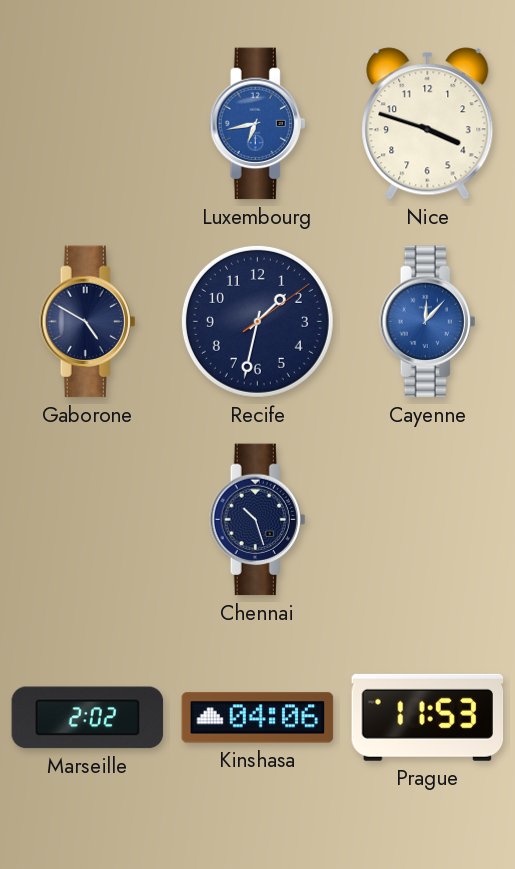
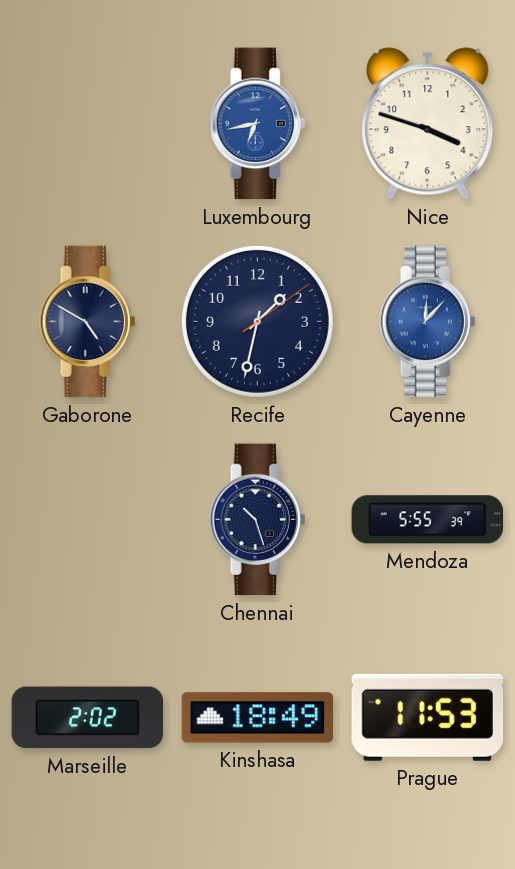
Mendoza: none -> 5:55 (428, 520)
Kinshasa: 04:06 -> 18:49 (258, 718)
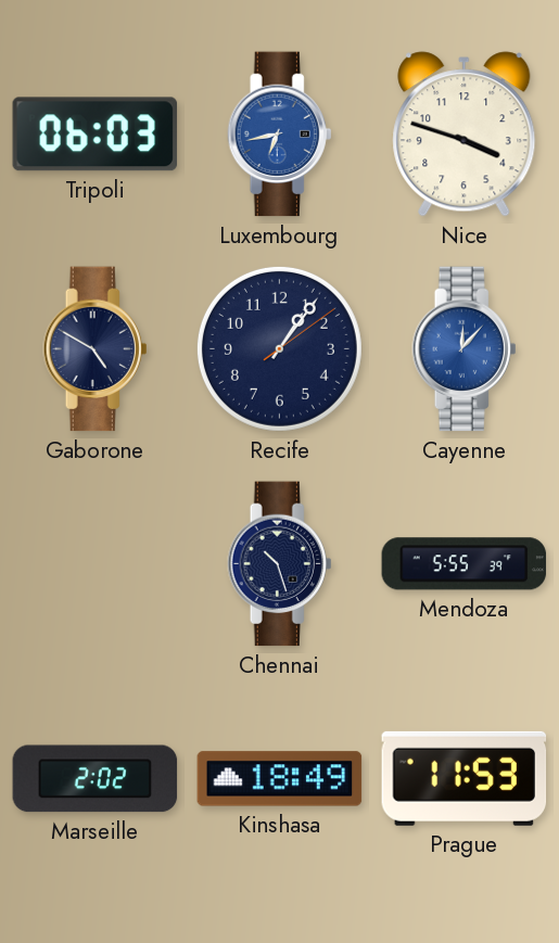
Tripoli: none -> 06:03 (96, 135)
Recife: 1:32 -> 1:06 (279, 348)
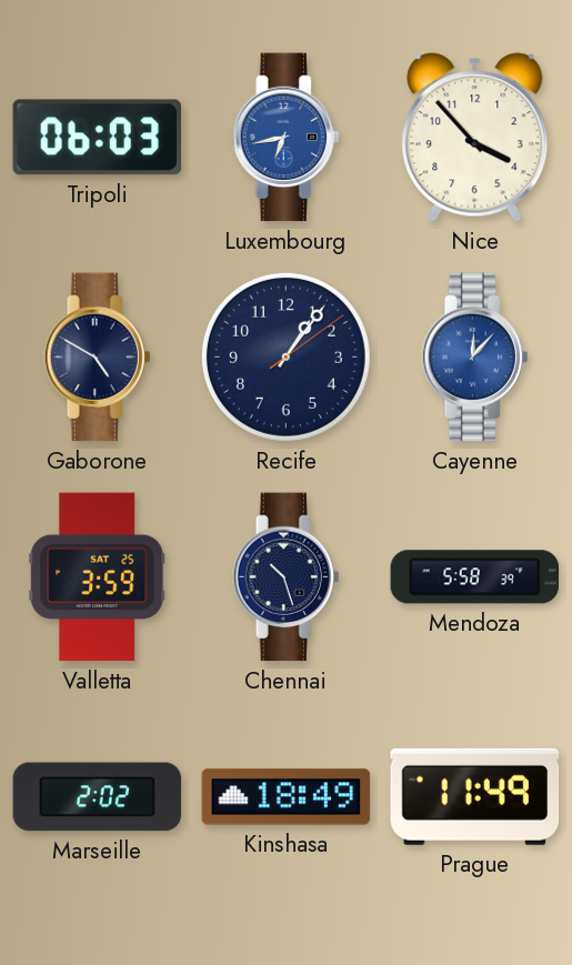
Nice: 3:48 -> 3:53 (475, 138)
Valletta: none -> 3:59 (98, 577)
Mendoza: 5:55 -> 5:58 (475, 577)
Prague: 11:53 -> 11:49 (475, 796)
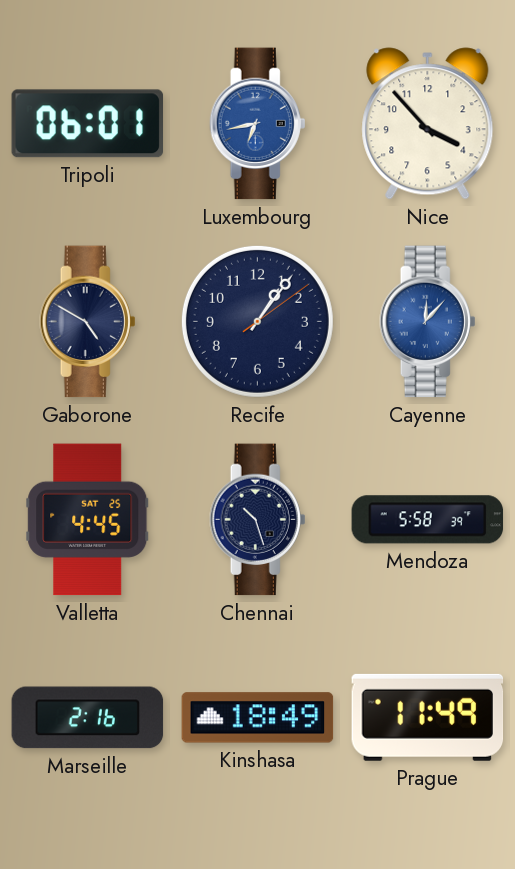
Tripoli: 06:03 -> 06:01 (88, 124)
Valletta: 3:59 -> 4:45 (88, 520)
Marseille: 2:02 -> 2:16 (88, 718)
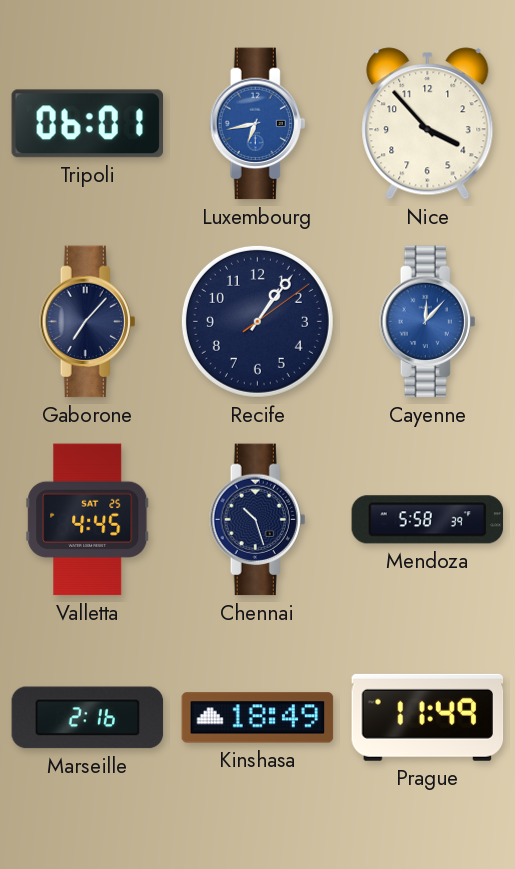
Gaborone: 4:50 -> 7:07 (88, 322)
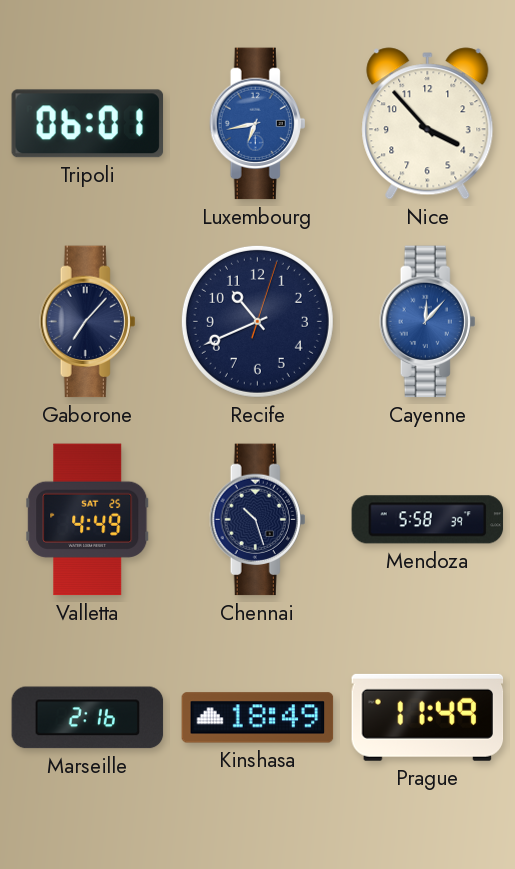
Recife: 1:06 -> 10:41 (257, 321)
Valletta: 4:45 -> 4:49 (88, 520)
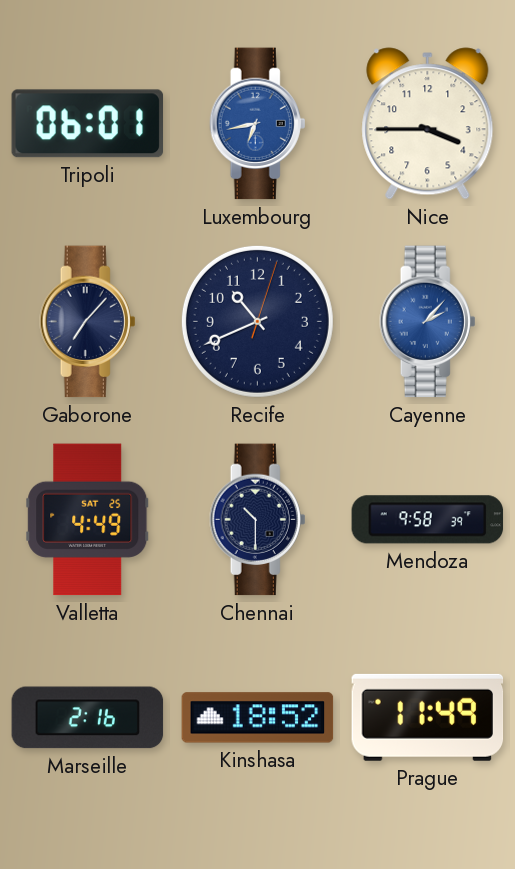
Nice: 3:53 -> 3:45 (428, 124)
Cayenne: 12:07 -> 2:07 (428, 322)
Chennai: 10:27 -> 10:30 (258, 520)
Mendoza: 5:58 -> 9:58 (428, 520)
Kinshasa: 18:49 -> 18:52 (258, 718)
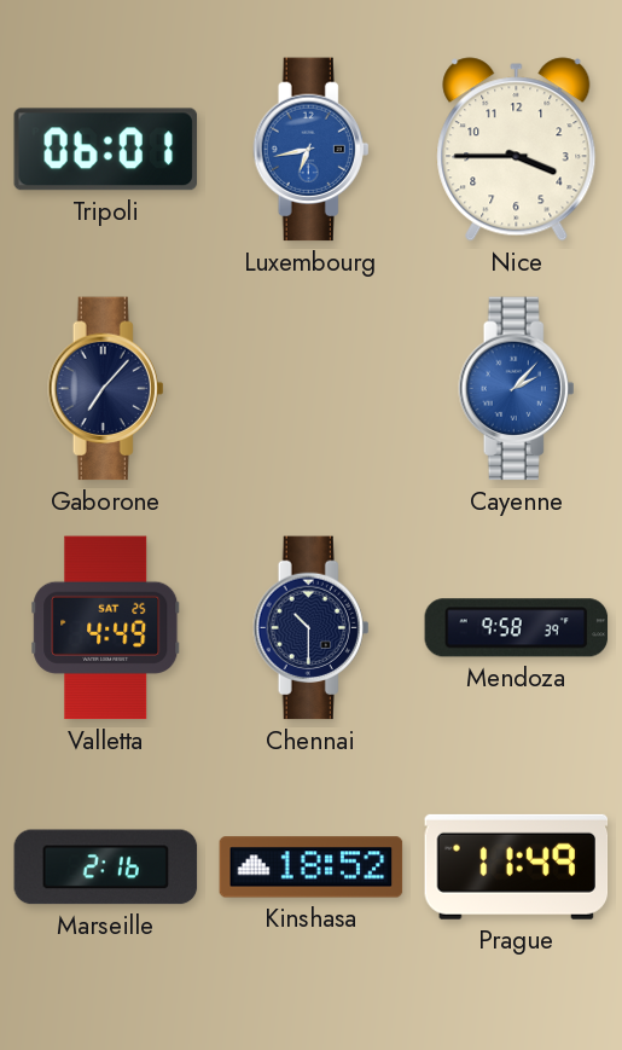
Recife: 10:41 -> none (257, 321)
